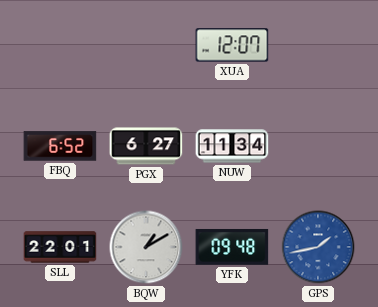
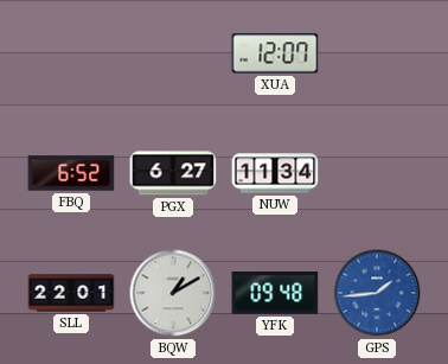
GPS: 1:43 -> 1:44 (377, 293)
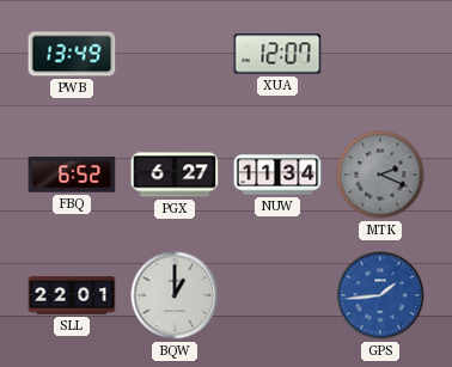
PWB: none -> 13:49 (72, 54)
MTK: none -> 2:19 (380, 175)
BQW: 1:10 -> 1:00 (175, 295)
YFK: 09:48 -> none (275, 293)
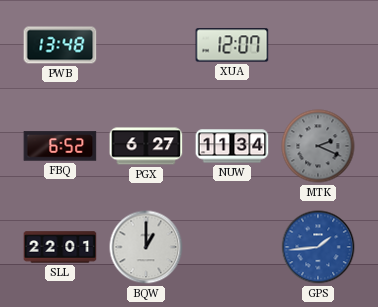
PWB: 13:49 -> 13:48 (60, 45)
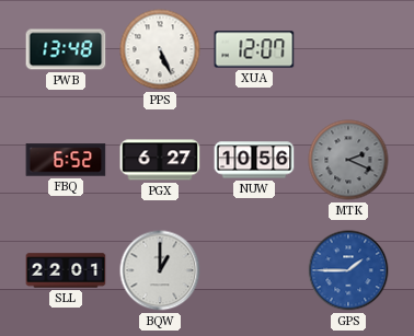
PPS: none -> 5:26 (160, 49)
NUW: 11:34 -> 10:56 (254, 160)
GPS: 1:44 -> 1:45 (348, 270)
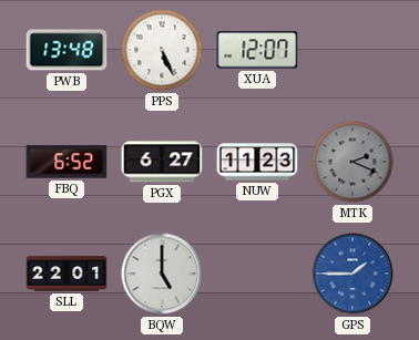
NUW: 10:56 -> 11:23 (257, 162)
BQW: 1:00 -> 5:00 (162, 274)
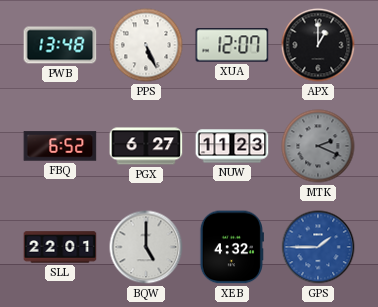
APX: none -> 1:00 (318, 45)
XEB: none -> 4:32 (232, 247)
